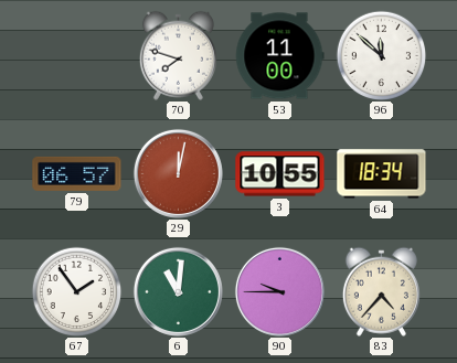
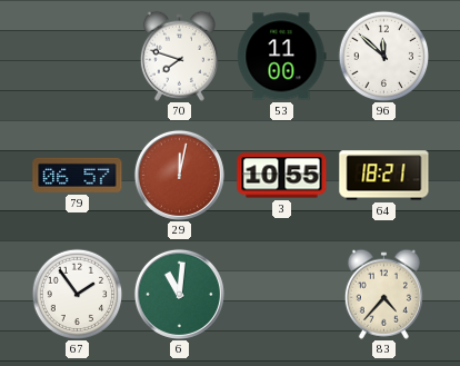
64: 18:34 -> 18:21 (384, 176)
90: 9:45 -> none (279, 291)
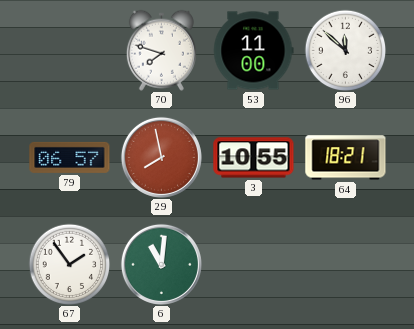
29: 12:02 -> 7:58 (161, 157)
83: 4:37 -> none (383, 294)
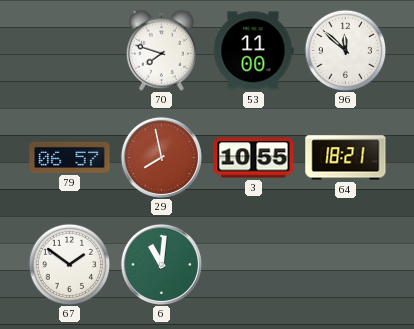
67: 1:54 -> 1:51 (69, 264)
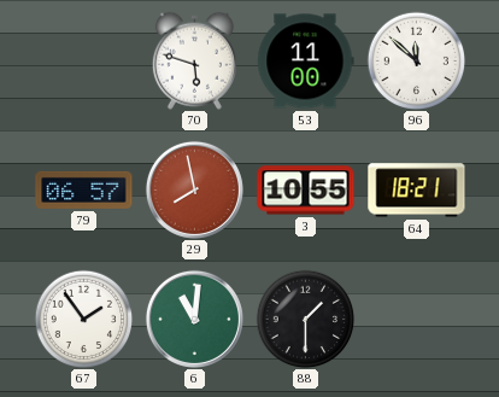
70: 7:48 -> 5:48 (194, 60)
67: 1:51 -> 1:54 (83, 319)
88: none -> 1:30 (305, 319)
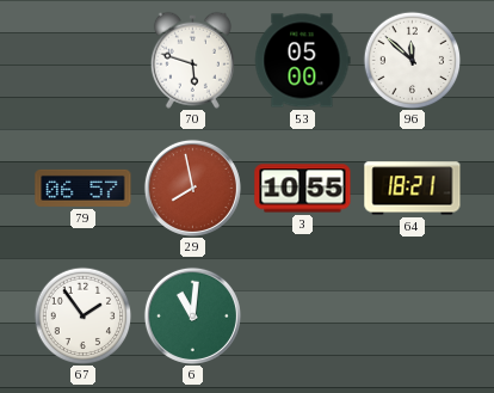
53: 11:00 -> 05:00 (302, 61)
88: 1:30 -> none (305, 319)
